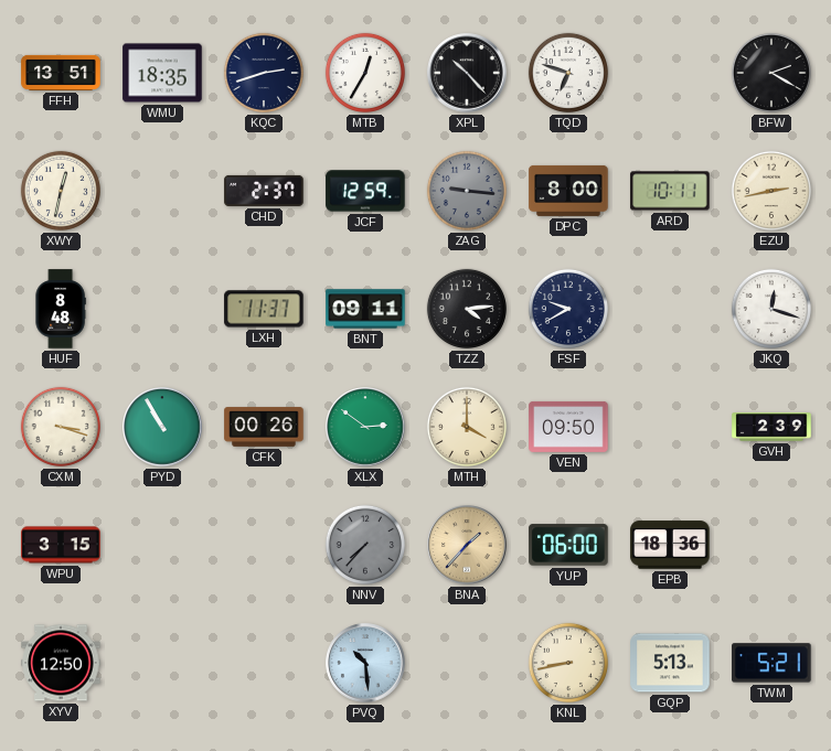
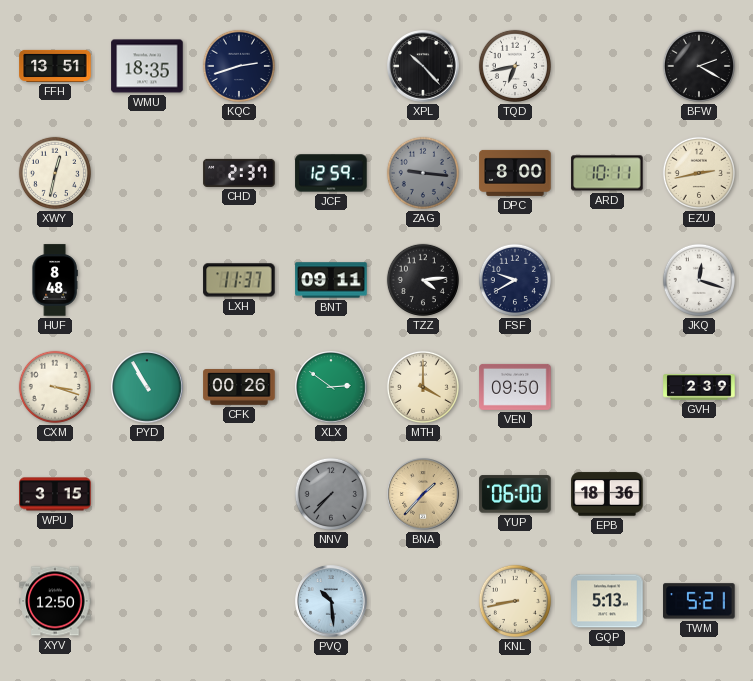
MTB: 12:35 -> none (365, 73)
TQD: 6:48 -> 6:43 (515, 66)
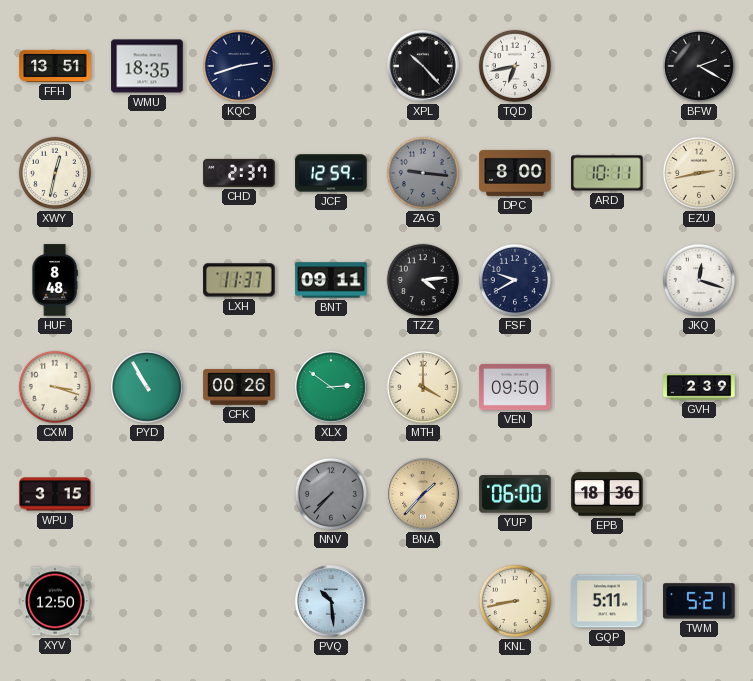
GQP: 5:13 -> 5:11 (607, 601)
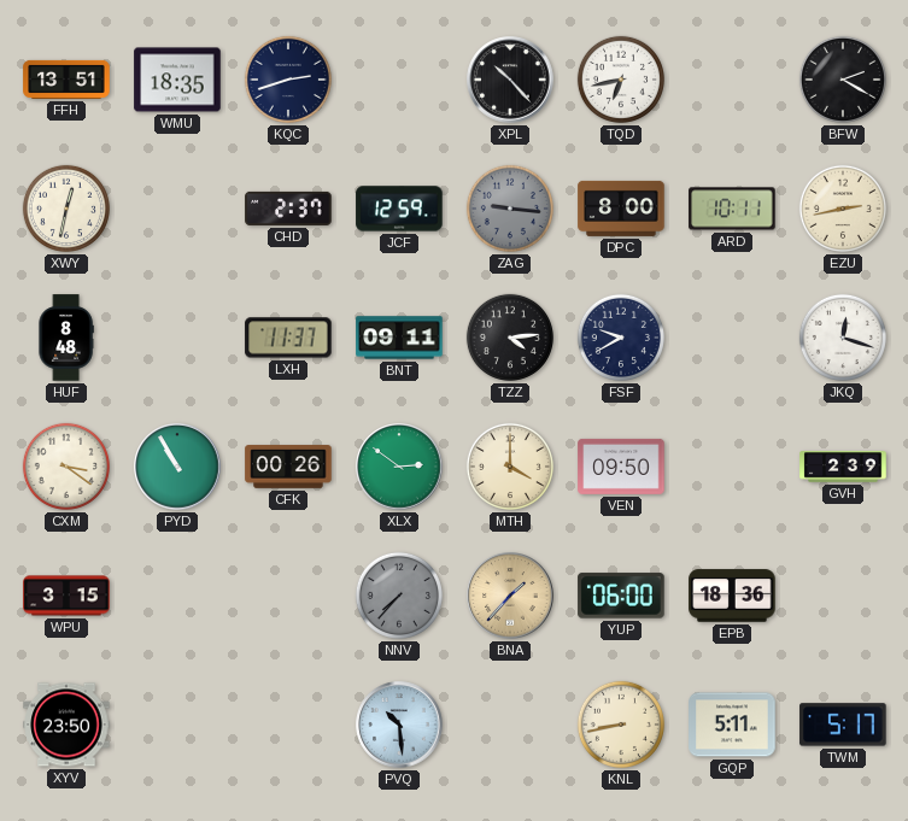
CXM: 3:18 -> 3:21 (66, 467)
XYV: 12:50 -> 23:50 (66, 725)
TWM: 5:21 -> 5:17 (843, 725)
